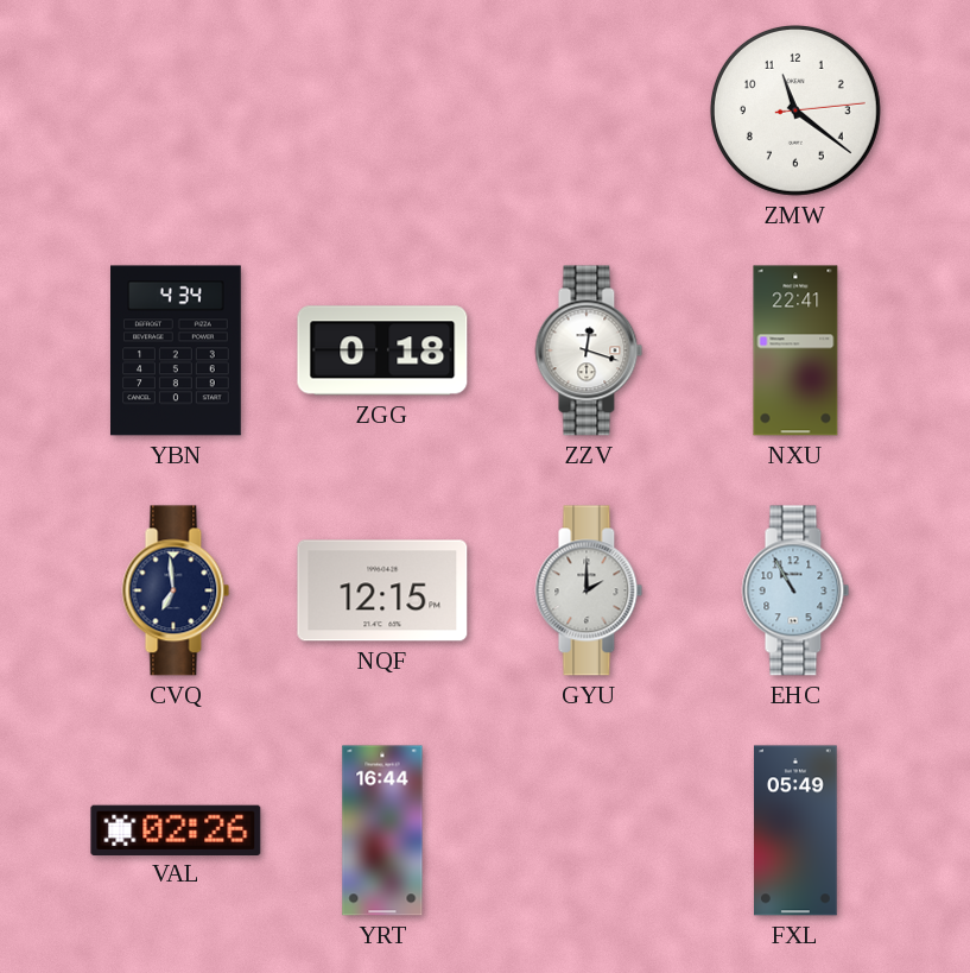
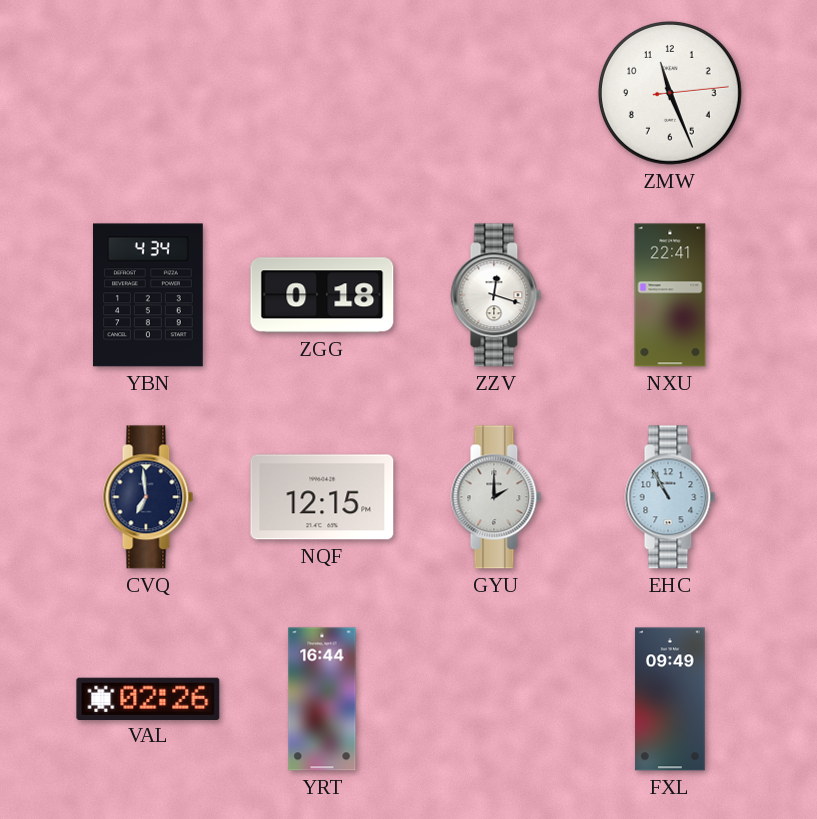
ZMW: 11:21 -> 11:26 (670, 93)
FXL: 05:49 -> 09:49 (670, 699)
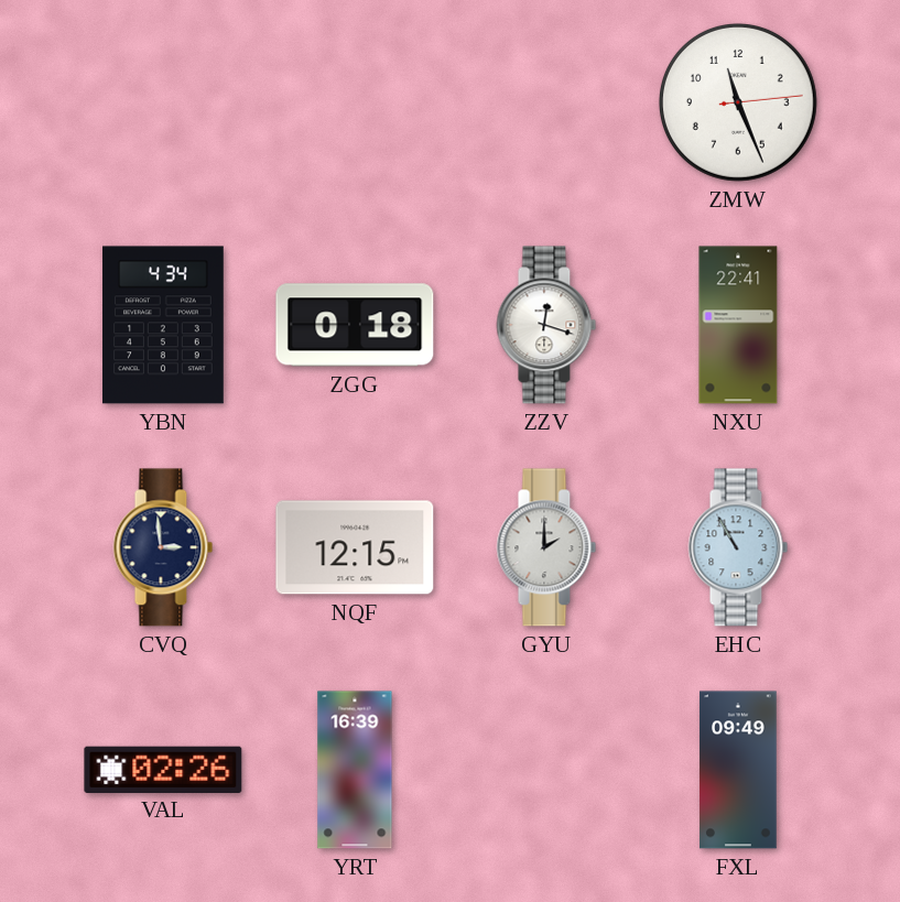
CVQ: 6:59 -> 2:59 (163, 547)
YRT: 16:44 -> 16:39 (355, 770)
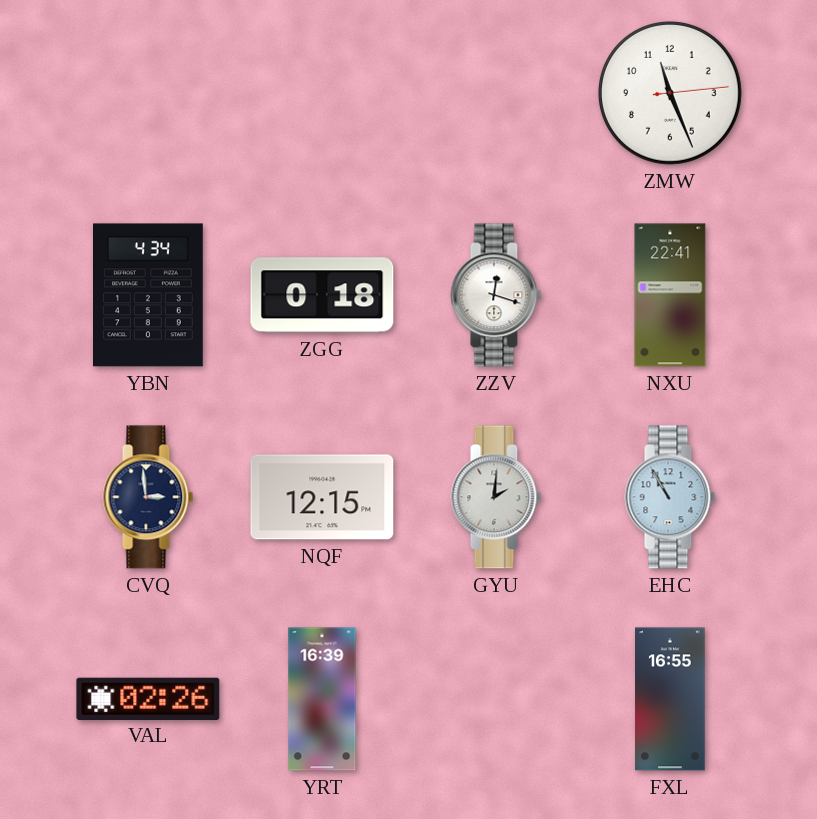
GYU: 2:00 -> 2:01 (496, 497)
FXL: 09:49 -> 16:55 (670, 699)
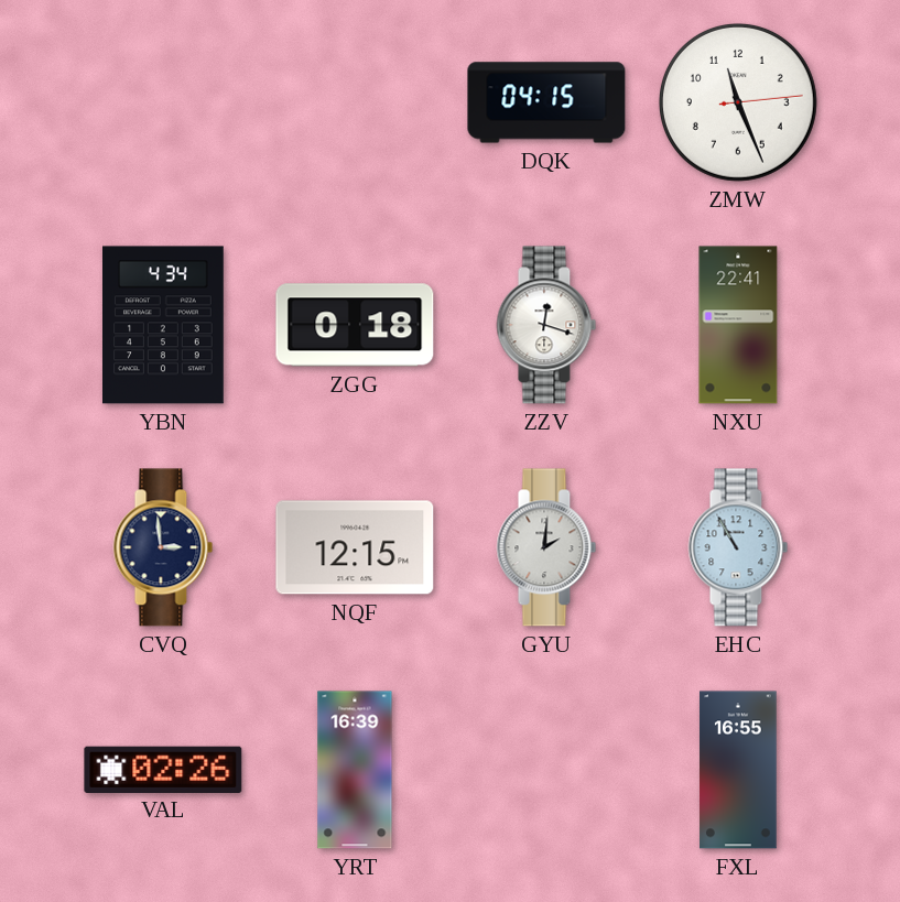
DQK: none -> 04:15 (546, 102)
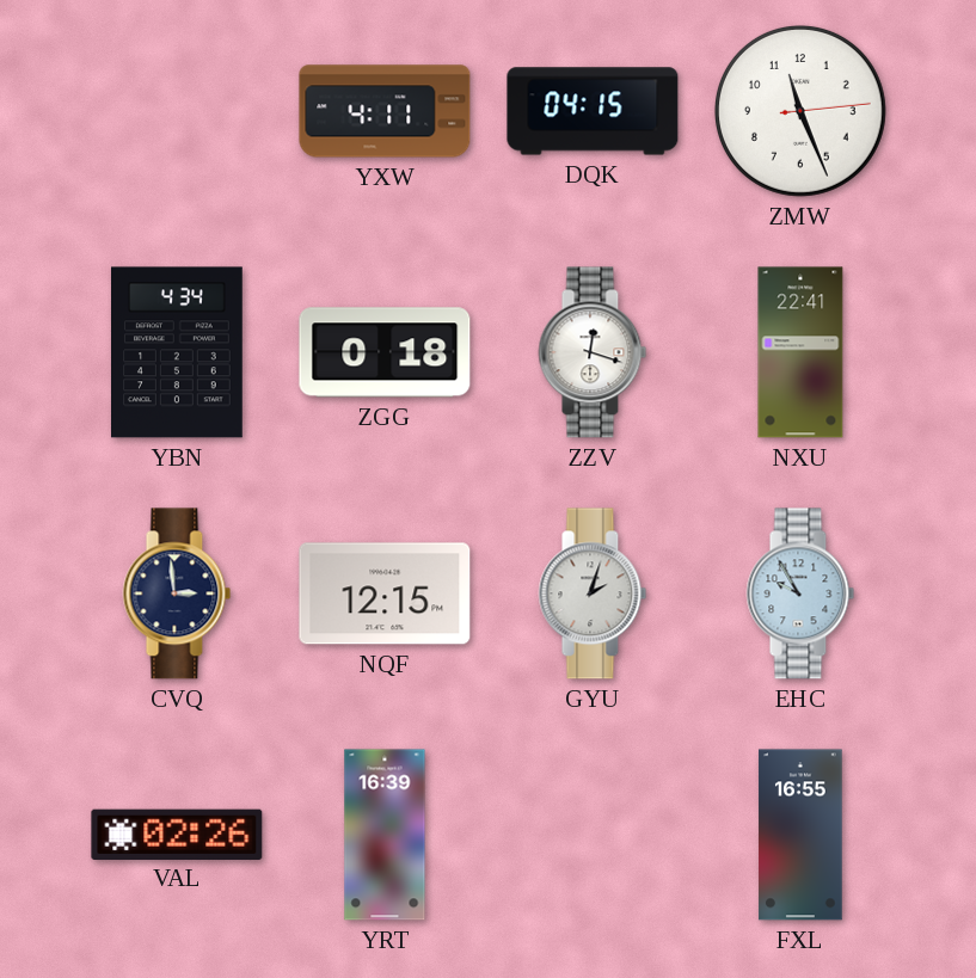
YXW: none -> 4:11 (385, 111)
GYU: 2:01 -> 2:03 (593, 593)
EHC: 10:55 -> 9:55 (800, 593)
